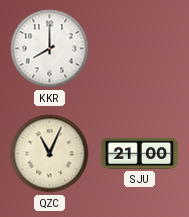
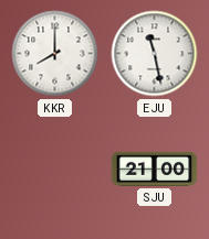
EJU: none -> 11:28 (155, 54)
QZC: 11:04 -> none (50, 154)
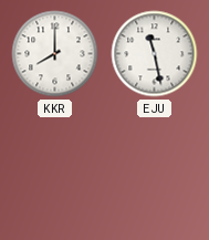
SJU: 21:00 -> none (155, 169)
